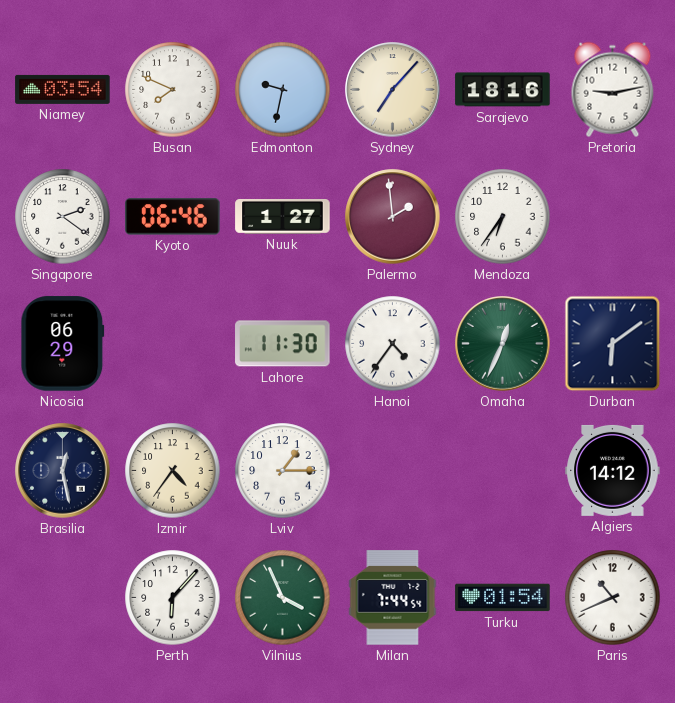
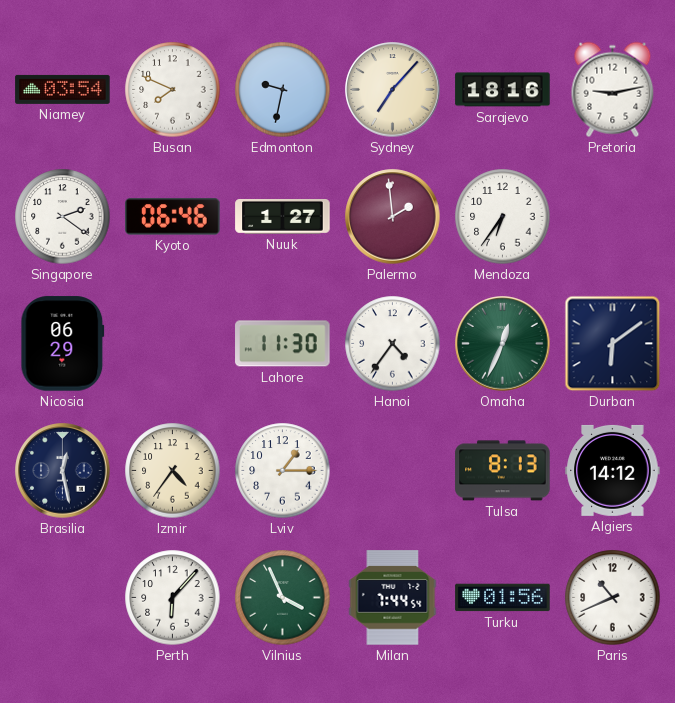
Tulsa: none -> 8:13 (503, 471)
Turku: 01:54 -> 01:56 (503, 598)
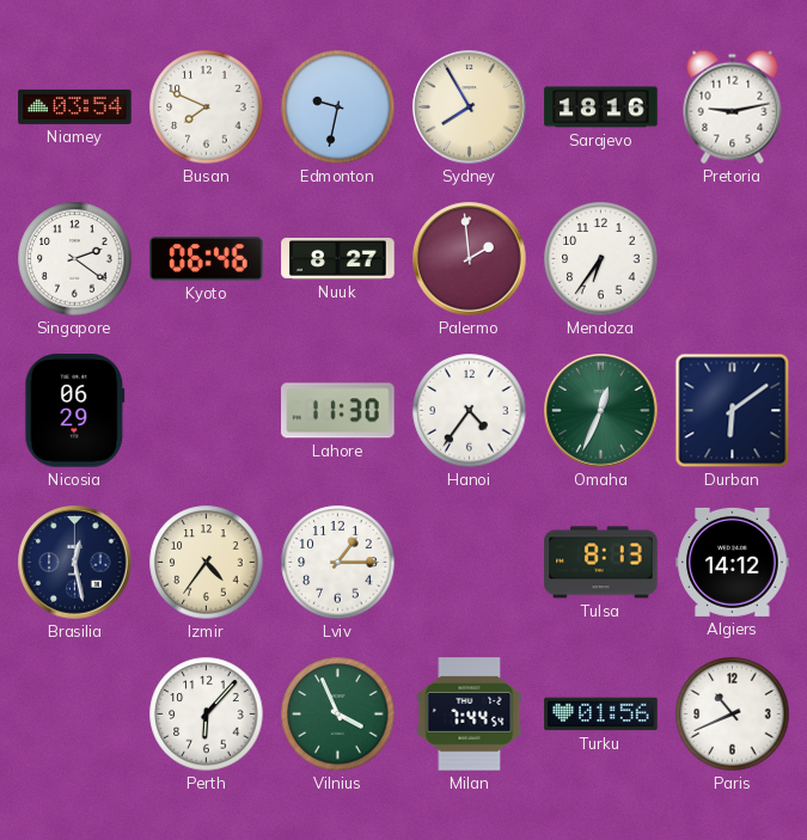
Sydney: 7:07 -> 7:55 (470, 108)
Nuuk: 1:27 -> 8:27 (338, 259)
